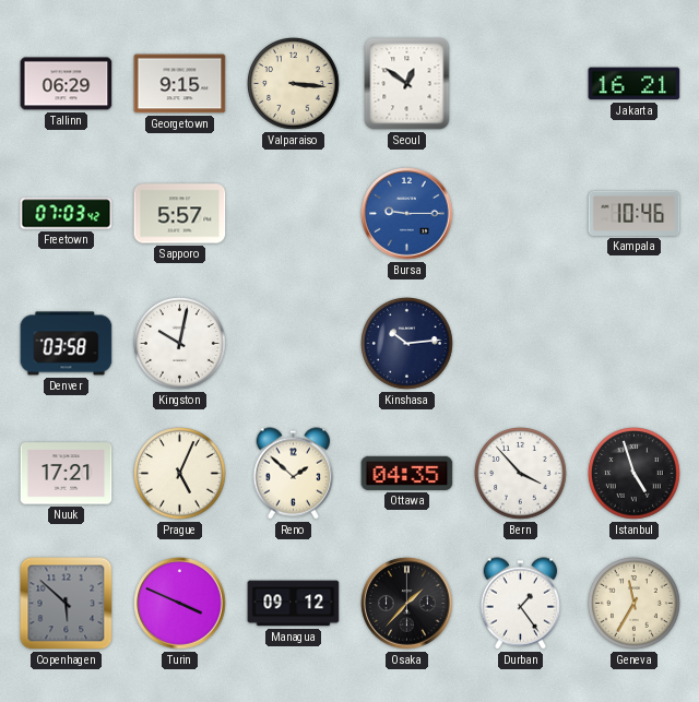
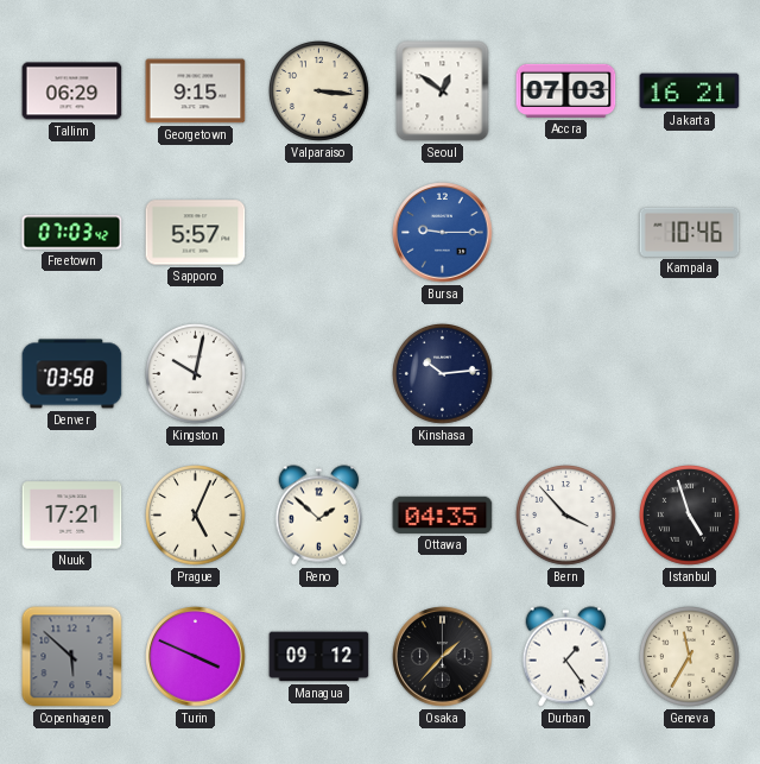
Accra: none -> 07:03 (566, 90)
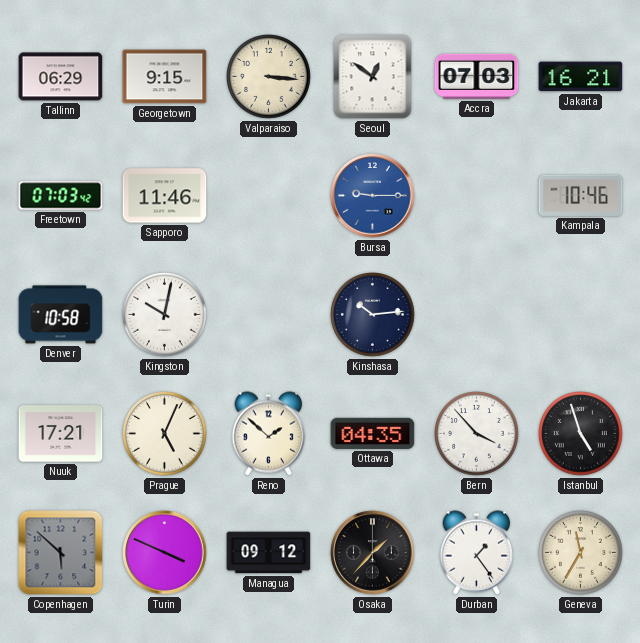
Sapporo: 5:57 -> 11:46 (165, 196)
Denver: 03:58 -> 10:58 (61, 315)
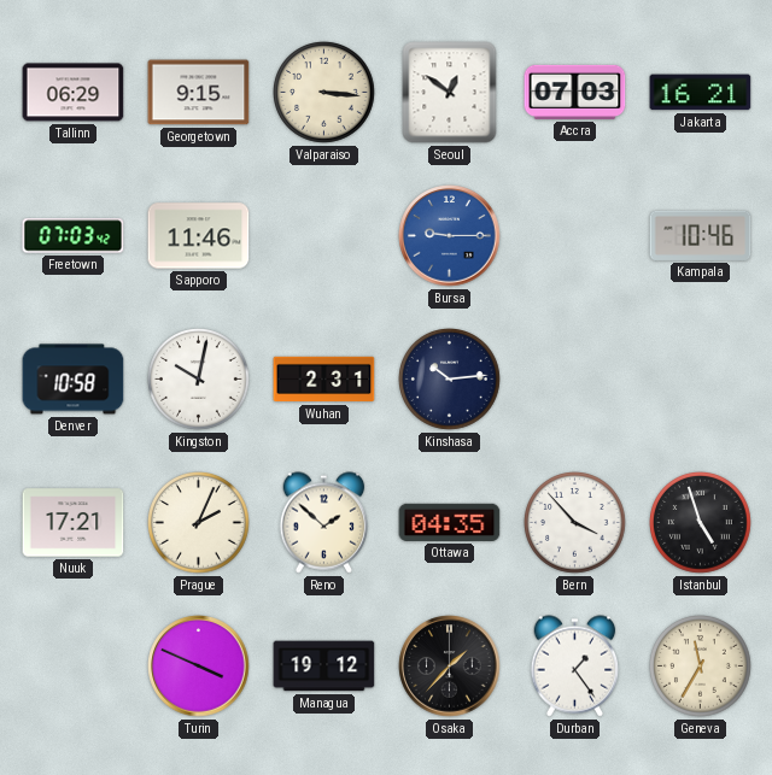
Wuhan: none -> 2:31 (324, 380)
Prague: 5:04 -> 2:04 (199, 523)
Copenhagen: 5:52 -> none (61, 553)
Managua: 09:12 -> 19:12 (324, 667)
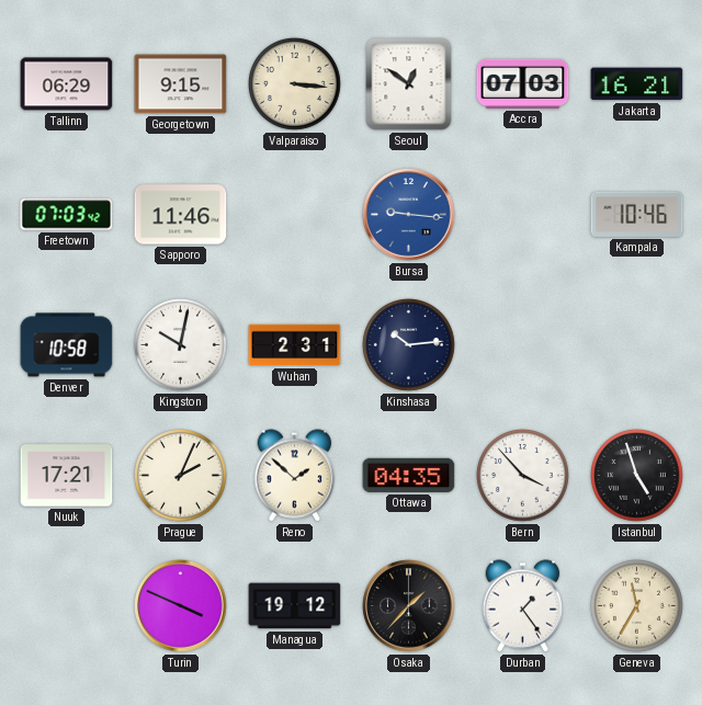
Bursa: 9:15 -> 9:16 (409, 215)
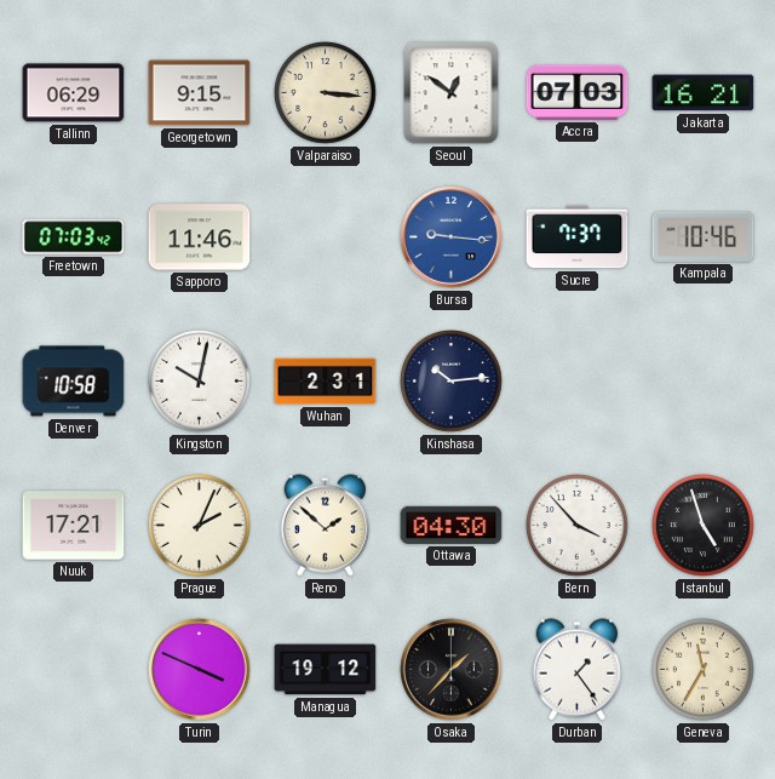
Sucre: none -> 7:37 (578, 237)
Ottawa: 04:35 -> 04:30 (452, 525)
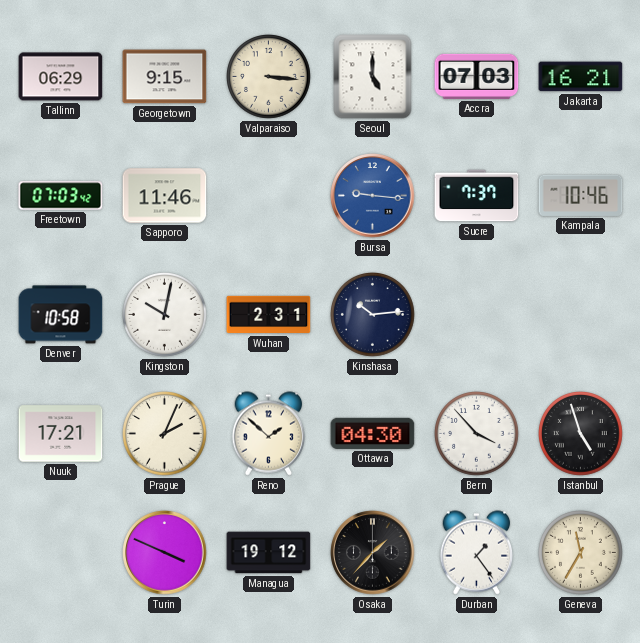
Seoul: 12:51 -> 5:00 (373, 77)
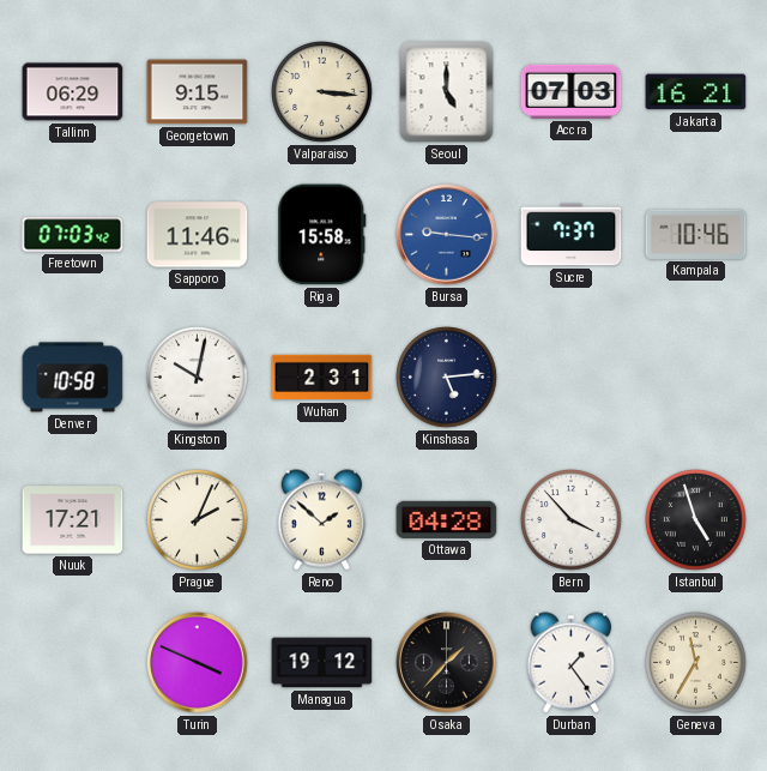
Riga: none -> 15:58 (322, 235)
Kinshasa: 10:14 -> 5:14 (447, 378)
Ottawa: 04:30 -> 04:28 (447, 519)
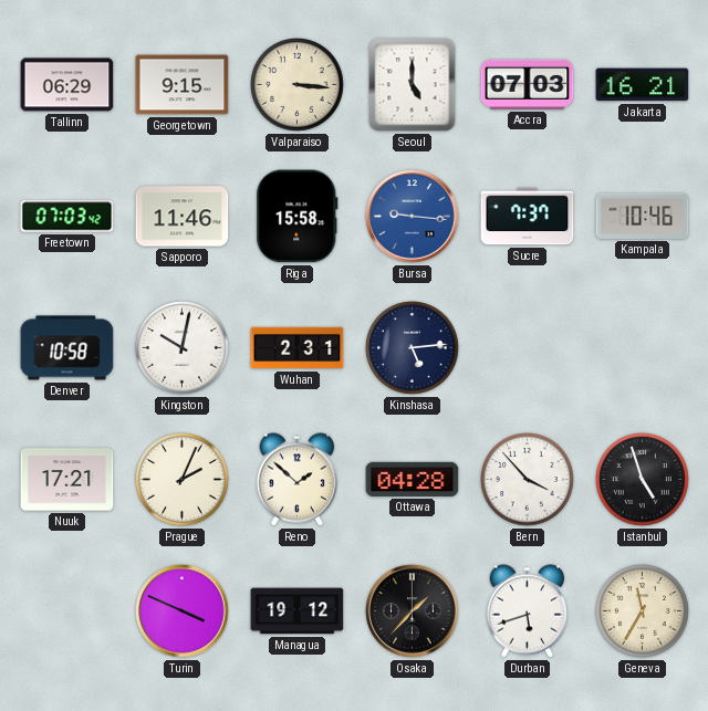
Durban: 1:24 -> 5:42 (528, 611)
